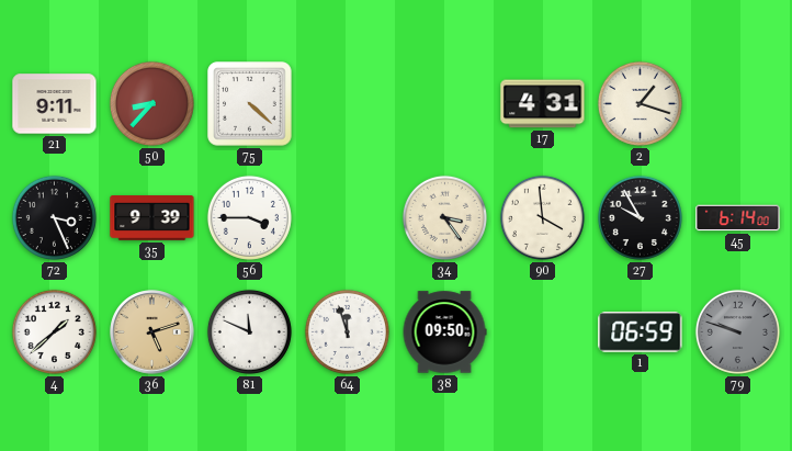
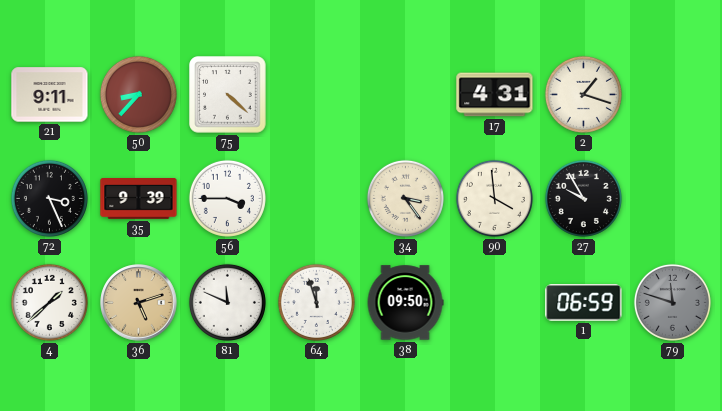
45: 6:14 -> none (738, 218)
79: 9:48 -> 11:48 (672, 302)
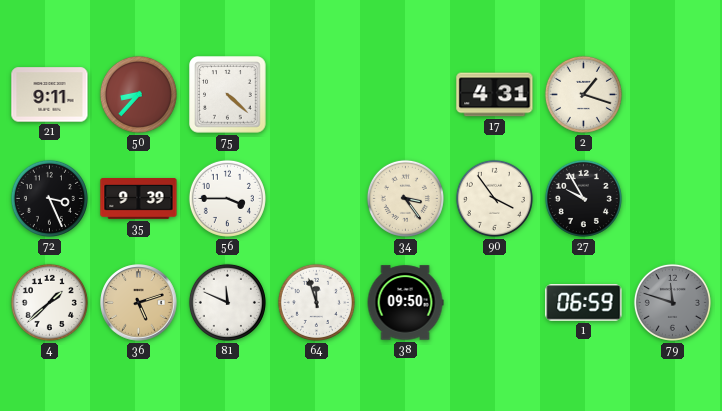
90: 3:59 -> 3:54 (494, 198)
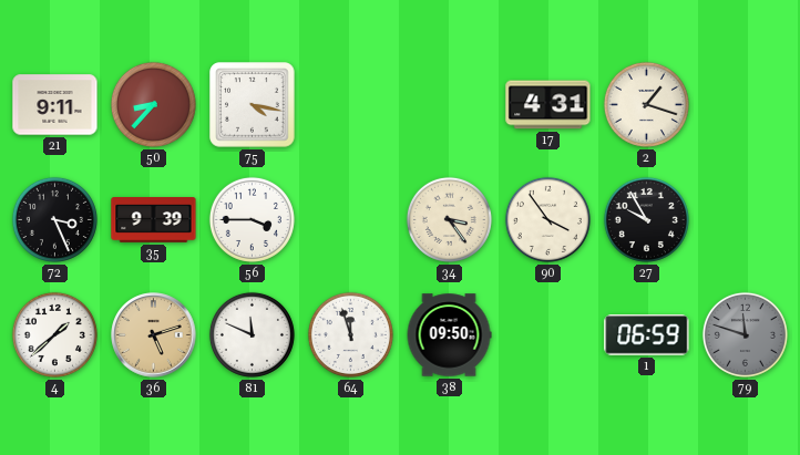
75: 4:22 -> 4:17 (253, 105)
